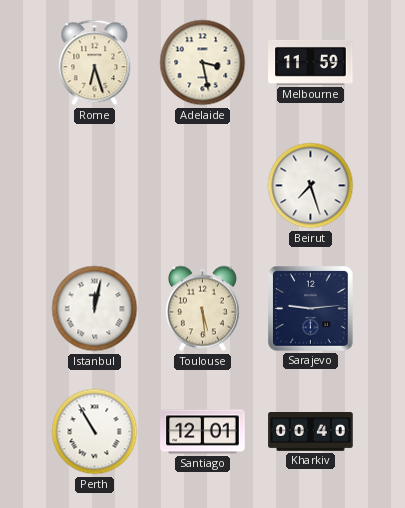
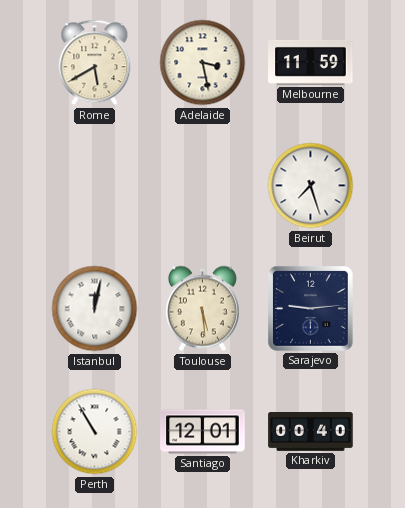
Rome: 6:27 -> 5:40 (95, 63)
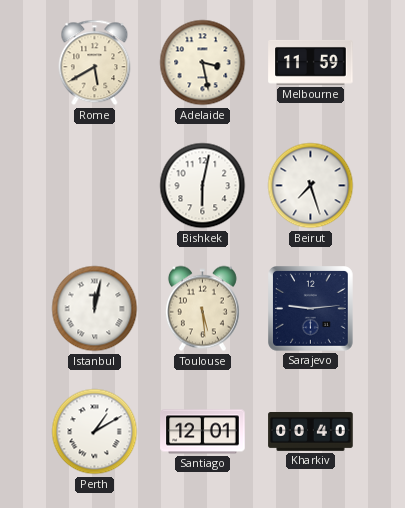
Bishkek: none -> 6:02 (203, 186)
Perth: 10:55 -> 1:10 (95, 432)
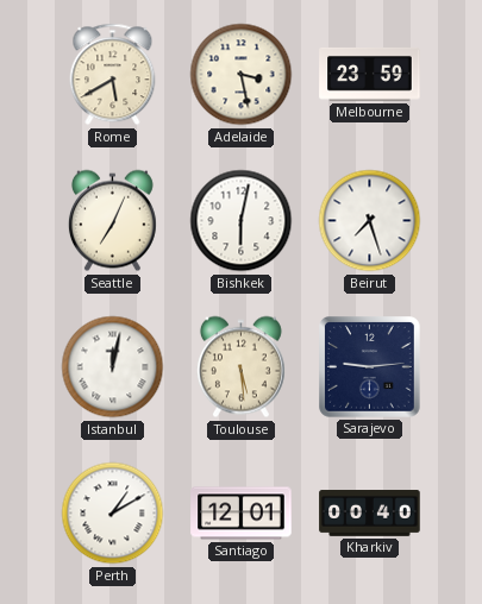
Melbourne: 11:59 -> 23:59 (370, 75)
Seattle: none -> 7:04 (112, 221)
